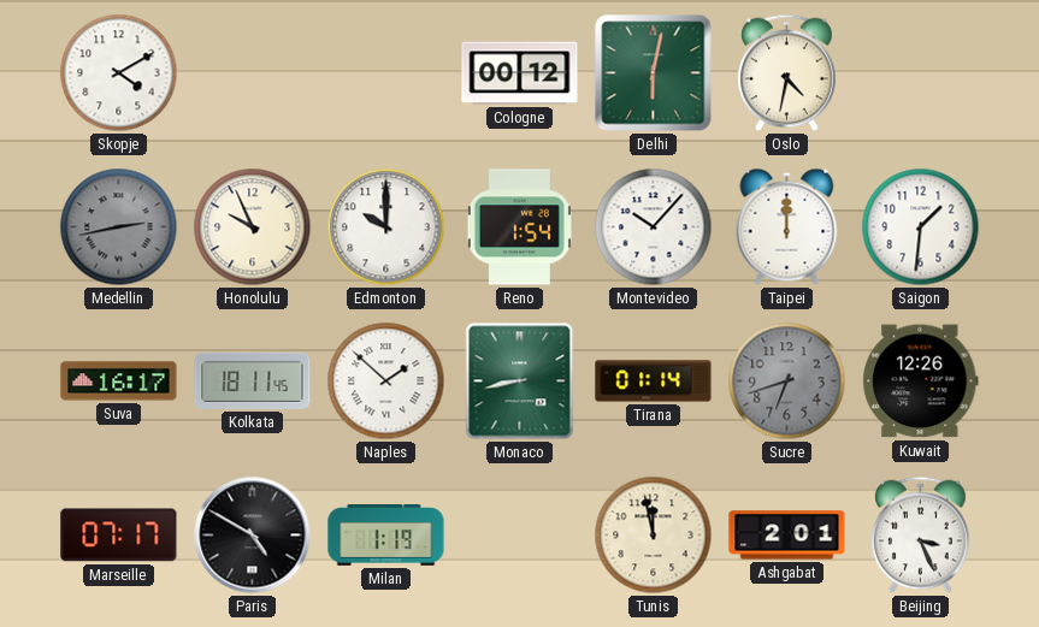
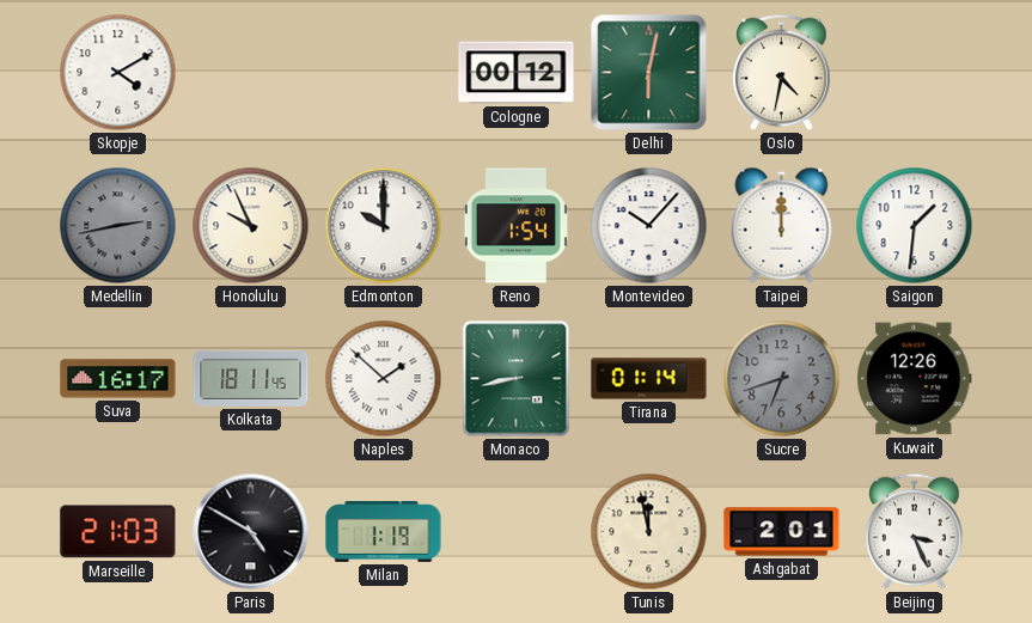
Marseille: 07:17 -> 21:03 (118, 532)
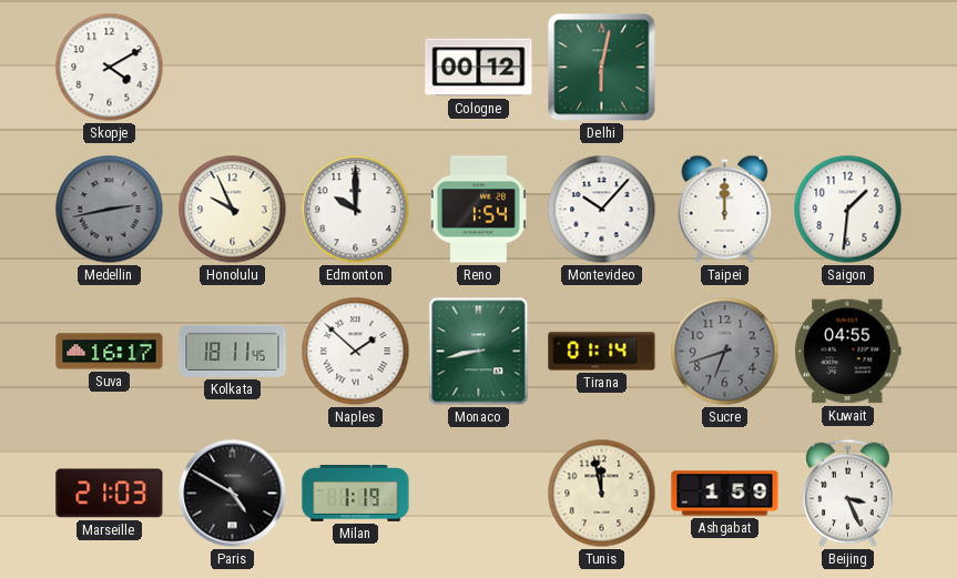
Oslo: 4:32 -> none (782, 73)
Kuwait: 12:26 -> 04:55 (848, 352)
Ashgabat: 2:01 -> 1:59 (725, 494)
